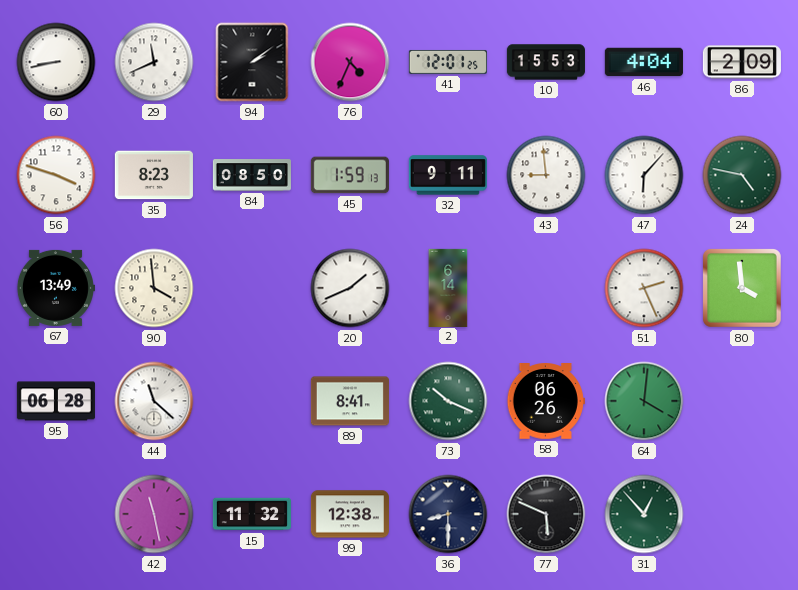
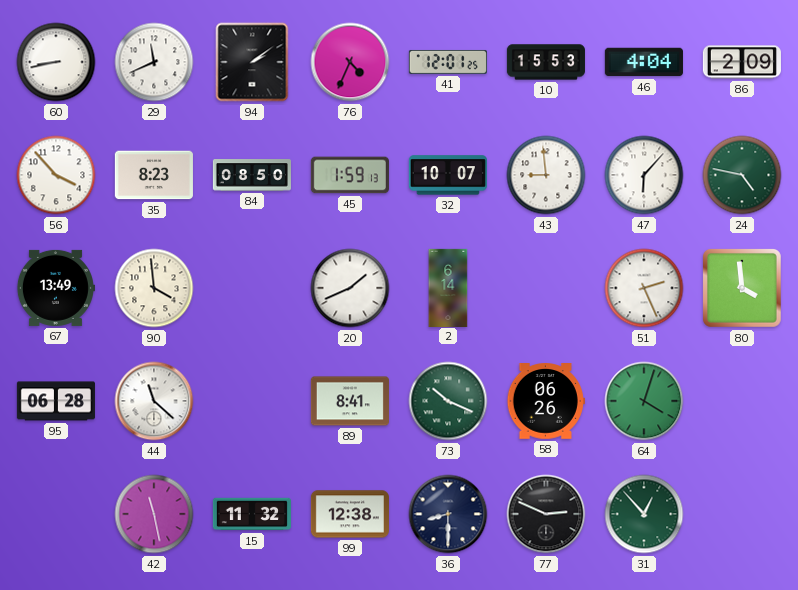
56: 3:48 -> 3:53 (56, 175)
32: 9:11 -> 10:07 (448, 175)
64: 4:01 -> 4:03 (644, 401)
77: 5:49 -> 2:49 (546, 514)
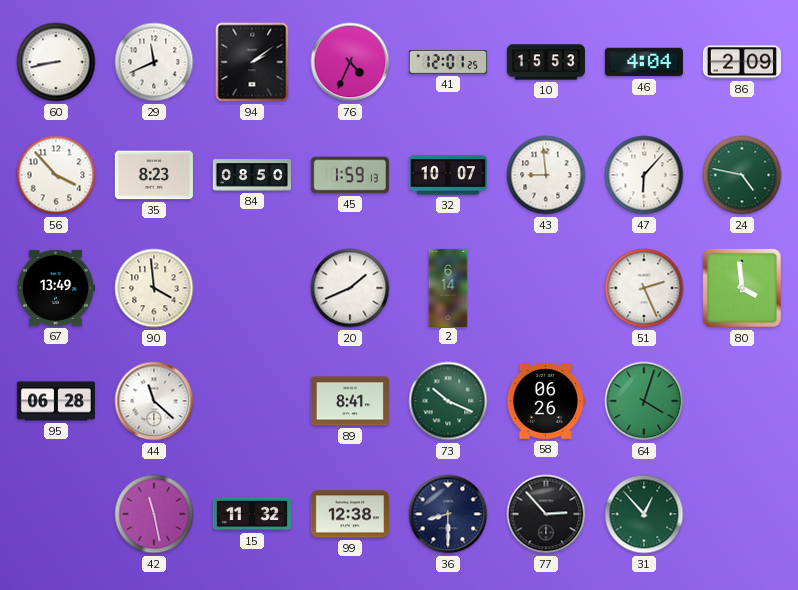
77: 2:49 -> 2:53 (546, 514)
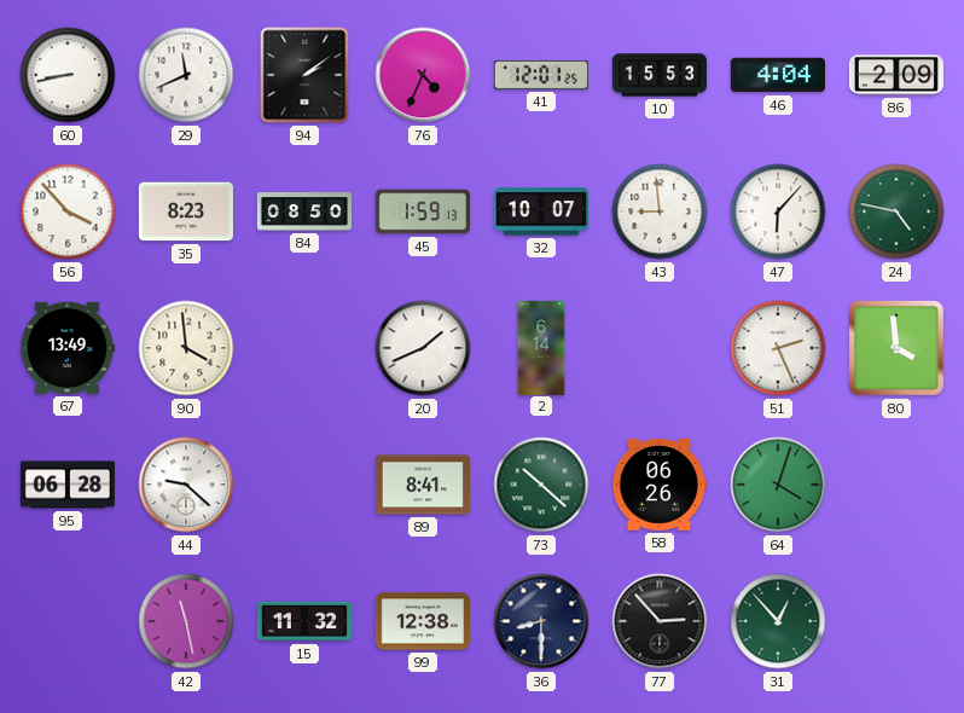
44: 11:22 -> 9:22 (186, 485)
73: 10:19 -> 10:22 (541, 485)
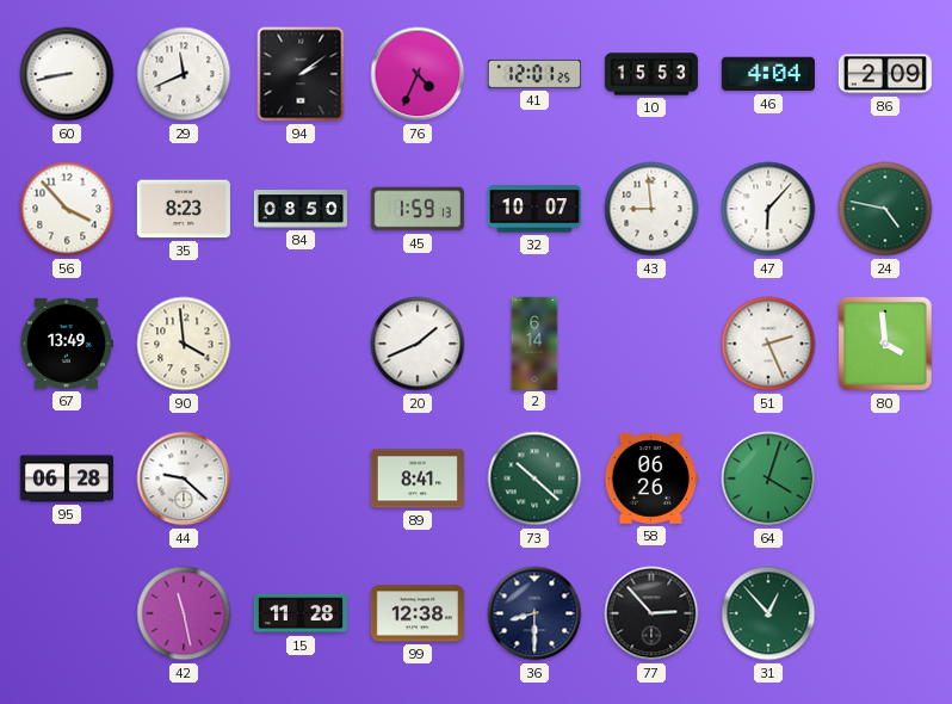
15: 11:32 -> 11:28 (301, 613)
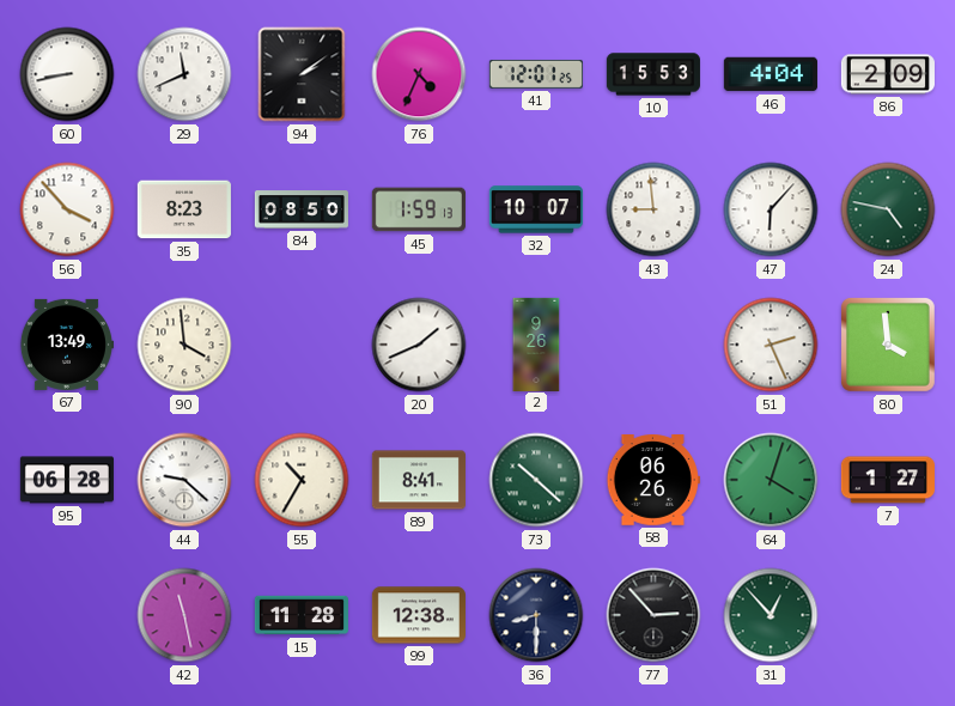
2: 6:14 -> 9:26 (536, 343)
55: none -> 10:35 (302, 480)
7: none -> 1:27 (888, 480)
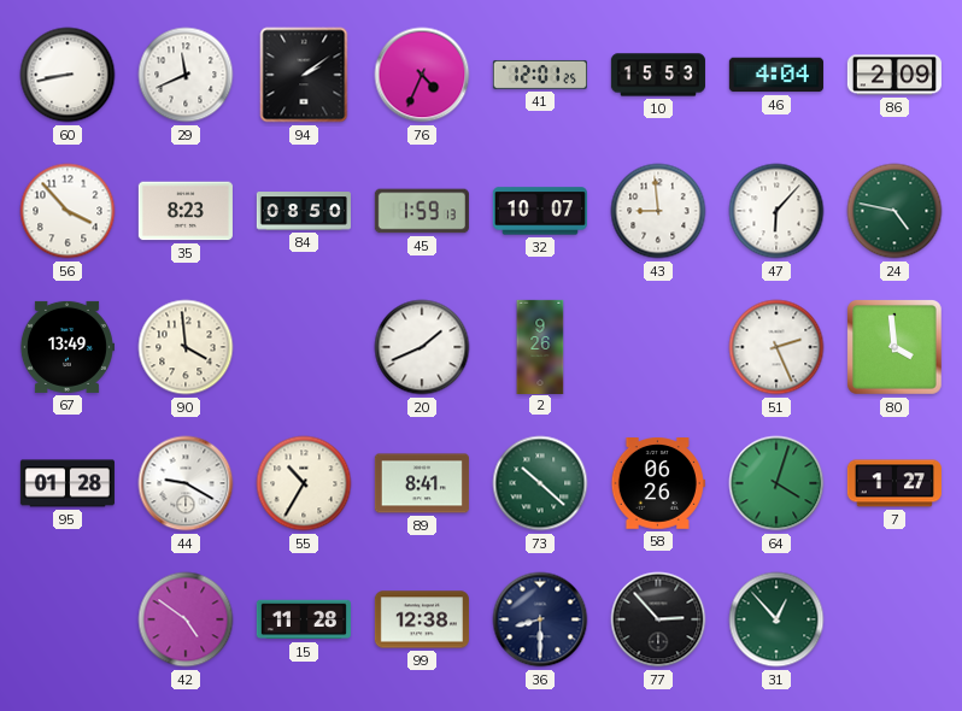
95: 06:28 -> 01:28 (68, 483)
44: 9:22 -> 9:20 (186, 483)
42: 11:28 -> 4:51 (186, 619)
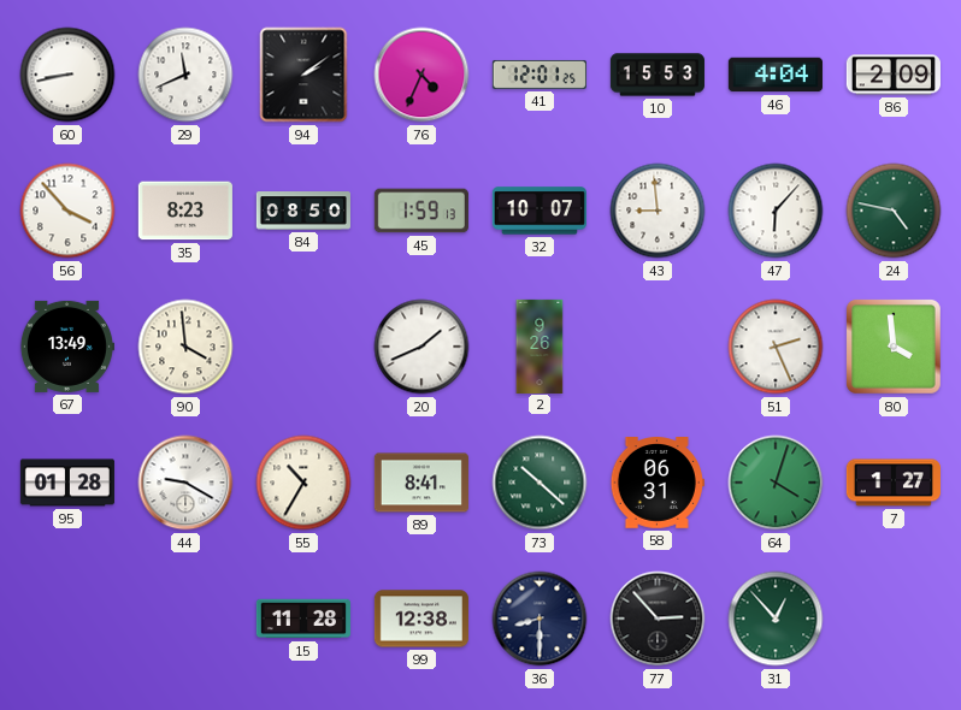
58: 06:26 -> 06:31 (658, 484)
42: 4:51 -> none (186, 619)
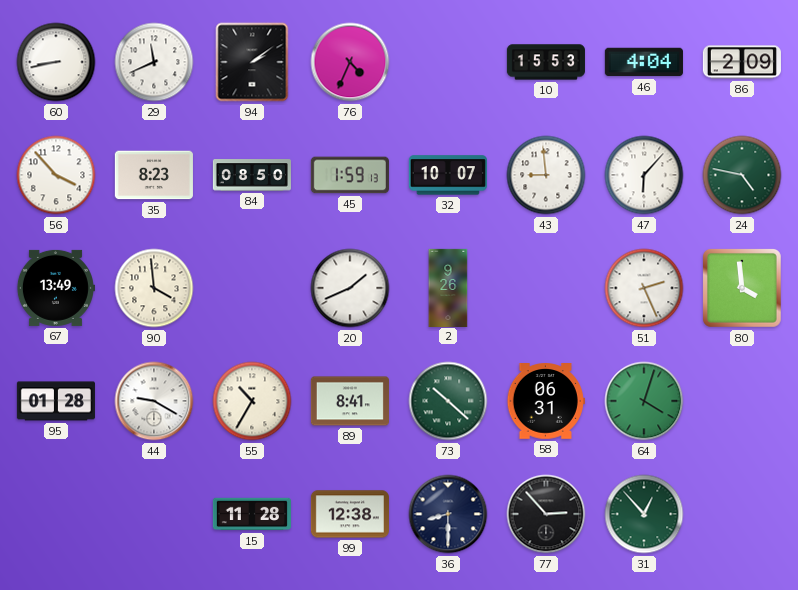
41: 12:01 -> none (540, 75)
7: 1:27 -> none (894, 483)
